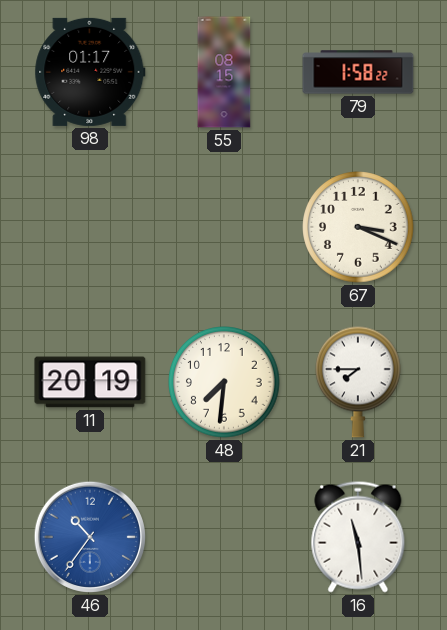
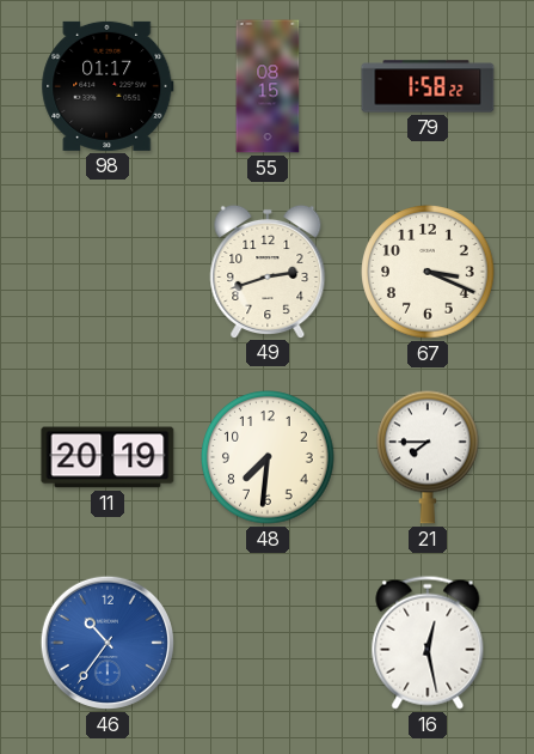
49: none -> 2:42 (268, 270)
16: 11:29 -> 12:28 (428, 643)
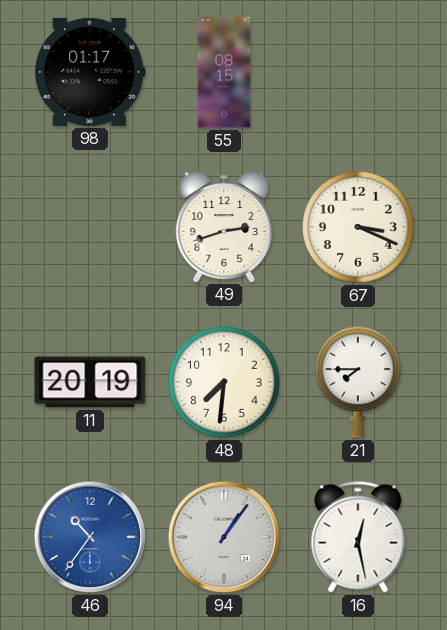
79: 1:58 -> none (428, 86)
94: none -> 1:06 (224, 537)
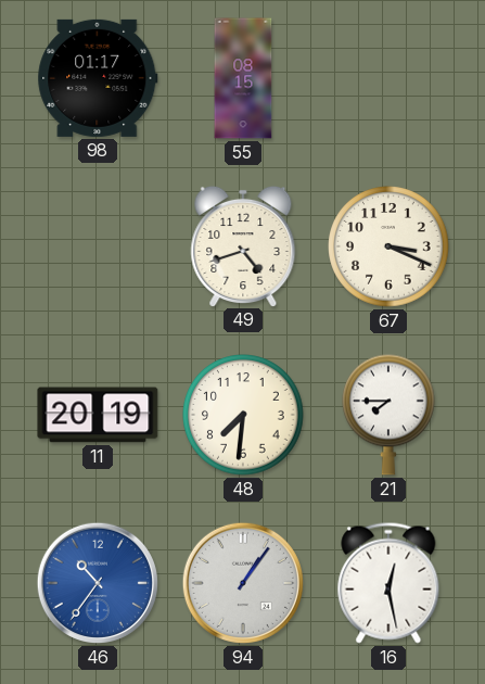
49: 2:42 -> 4:42 (243, 245)
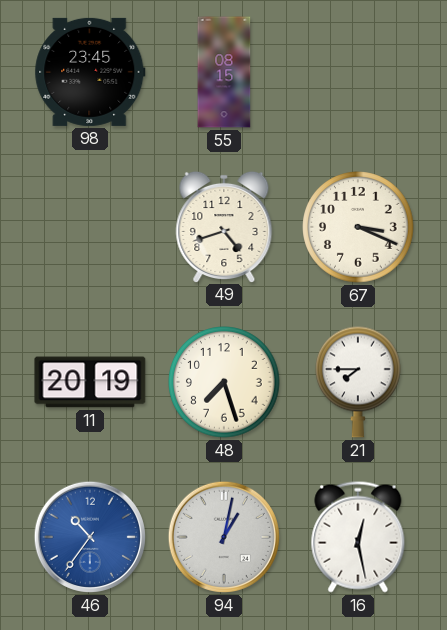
98: 01:17 -> 23:45 (90, 72)
48: 7:31 -> 7:27 (224, 382)
94: 1:06 -> 1:02 (224, 537)
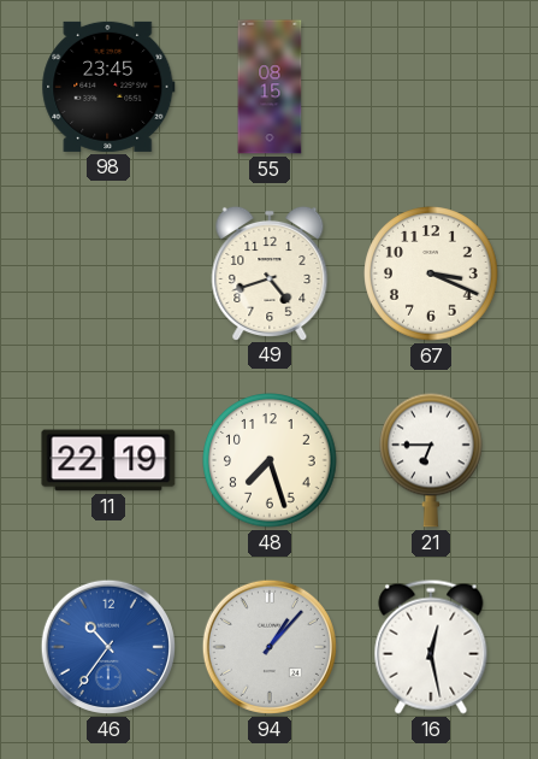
11: 20:19 -> 22:19 (108, 460)
21: 7:45 -> 6:45 (432, 460)
94: 1:02 -> 1:07 (270, 647)
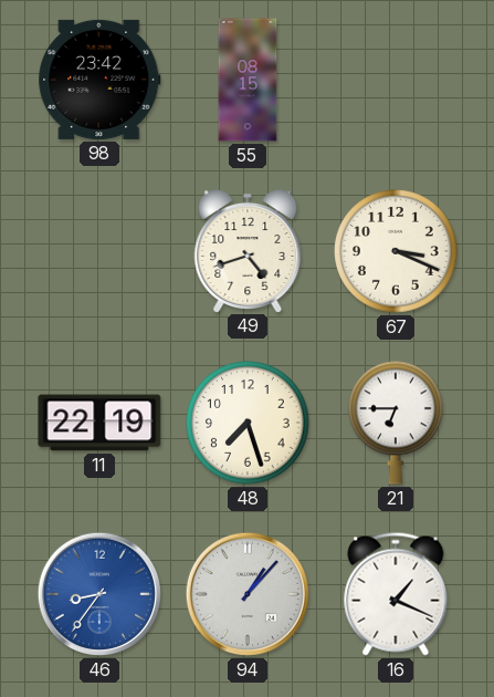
98: 23:45 -> 23:42 (99, 80)
46: 10:36 -> 8:36 (99, 594)
16: 12:28 -> 1:19 (396, 594)
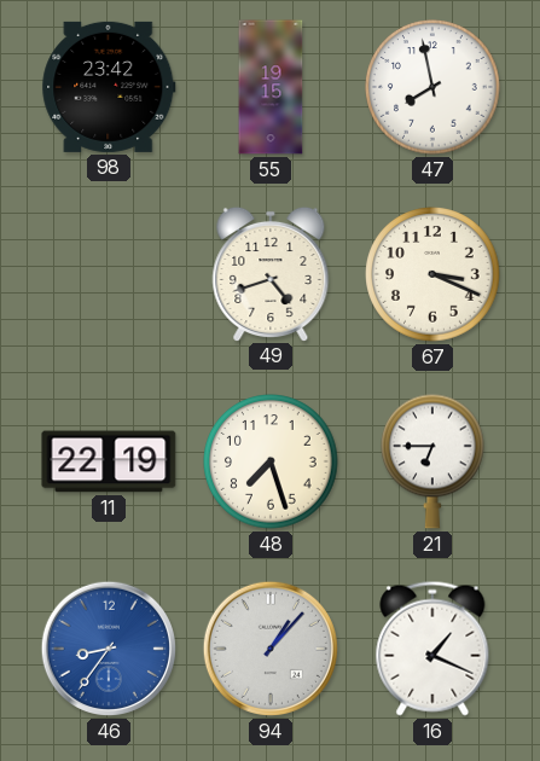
55: 08:15 -> 19:15 (271, 87)
47: none -> 7:58 (432, 87)
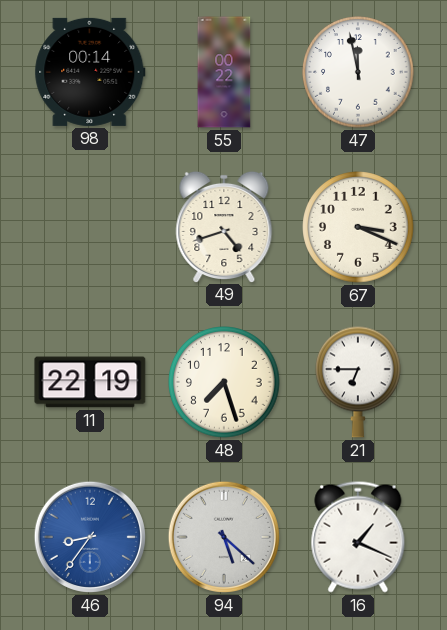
98: 23:42 -> 00:14 (90, 72)
55: 19:15 -> 00:22 (224, 72)
47: 7:58 -> 11:58 (358, 72)
94: 1:07 -> 5:22 (224, 537)
